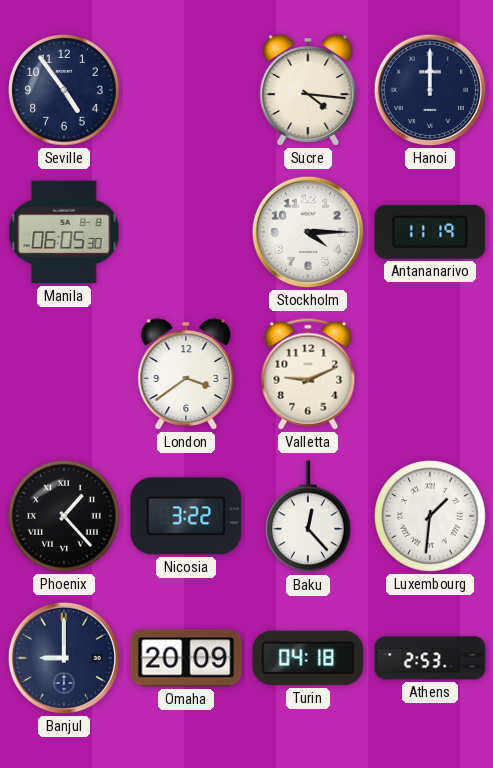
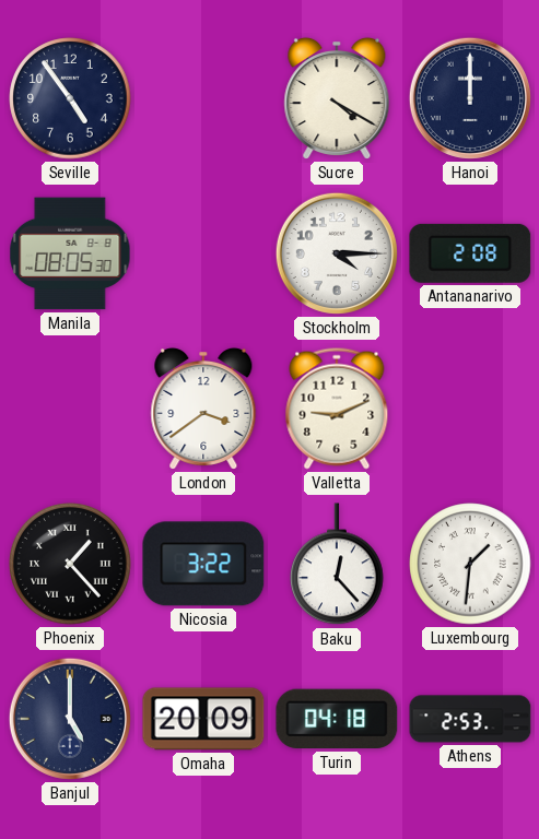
Sucre: 4:16 -> 4:20 (337, 98)
Manila: 06:05 -> 08:05 (70, 253)
Antananarivo: 11:19 -> 2:08 (470, 253)
Banjul: 9:00 -> 5:00 (70, 719)
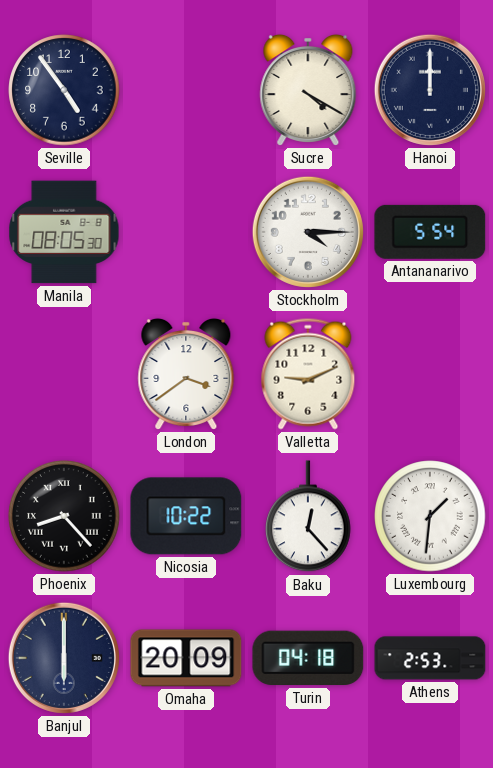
Antananarivo: 2:08 -> 5:54 (430, 232)
Phoenix: 1:23 -> 8:23 (64, 516)
Nicosia: 3:22 -> 10:22 (186, 516)
Banjul: 5:00 -> 6:00 (64, 658)
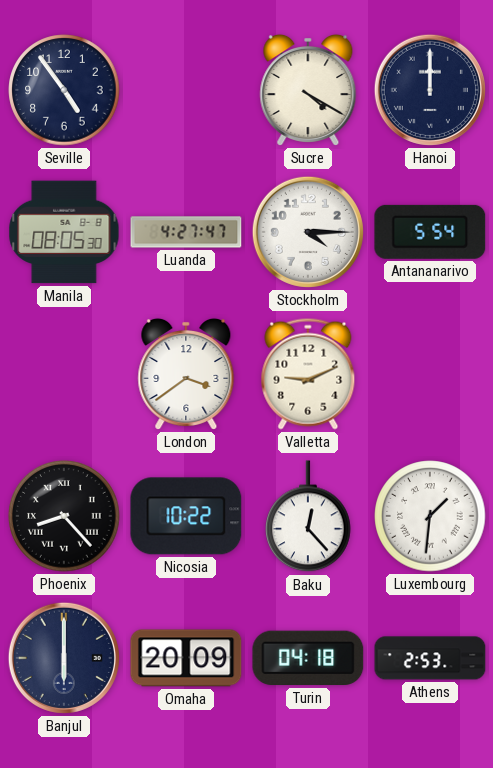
Luanda: none -> 4:27 (186, 232)
